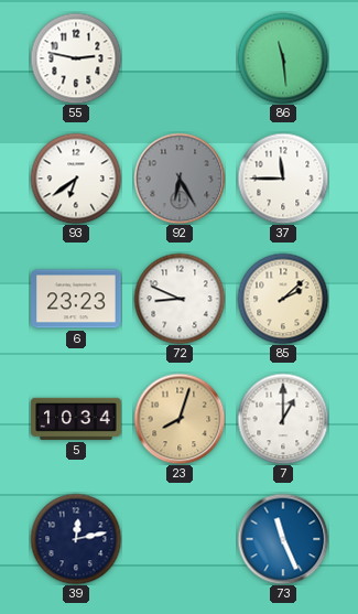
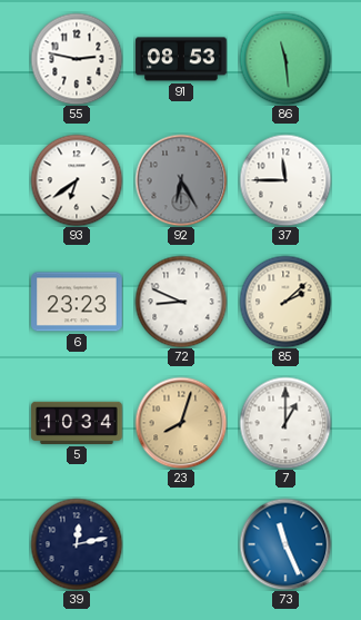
91: none -> 08:53 (181, 59)
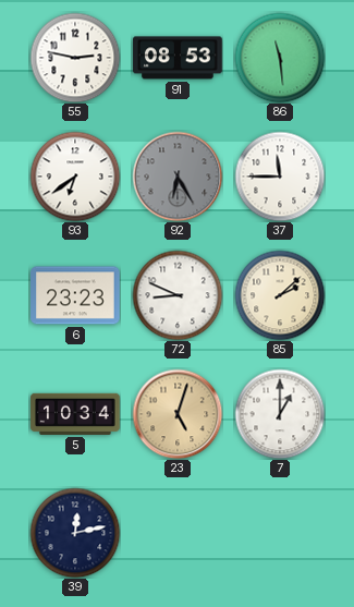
23: 8:03 -> 5:03 (178, 414)
73: 11:26 -> none (285, 544)
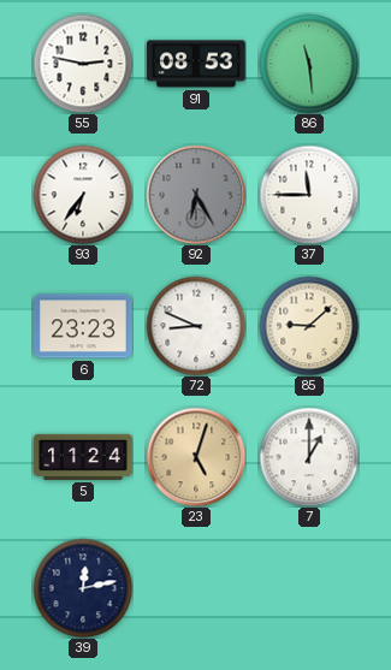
93: 6:39 -> 6:36 (83, 195)
85: 2:08 -> 9:08 (309, 326)
5: 10:34 -> 11:24 (83, 457)
